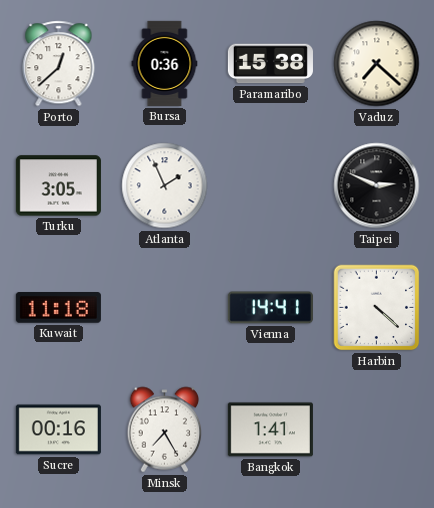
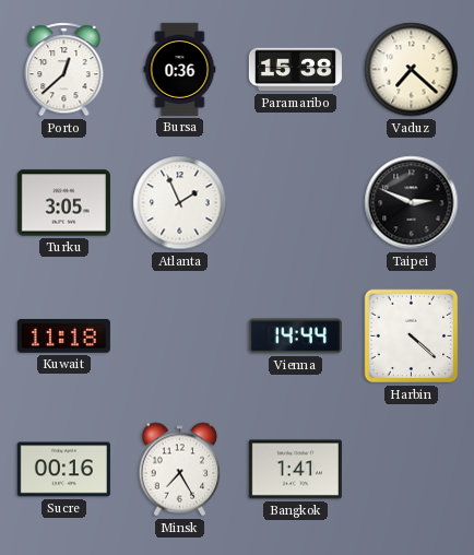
Vienna: 14:41 -> 14:44 (295, 336)
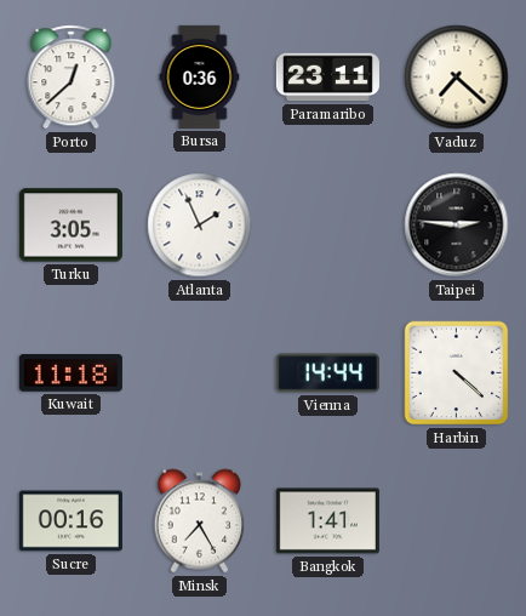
Paramaribo: 15:38 -> 23:11 (327, 78)
Taipei: 2:49 -> 2:46 (457, 226)
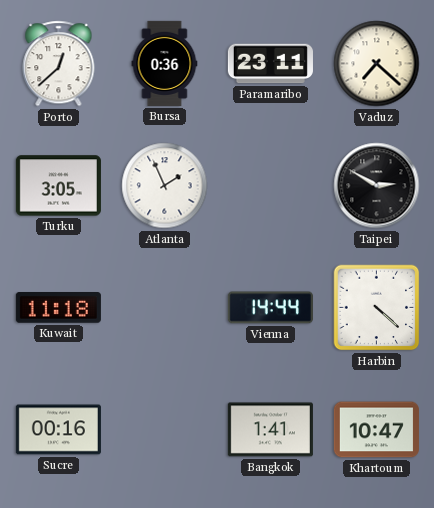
Taipei: 2:46 -> 2:50 (377, 186)
Minsk: 7:25 -> none (200, 521)
Khartoum: none -> 10:47 (376, 430)
